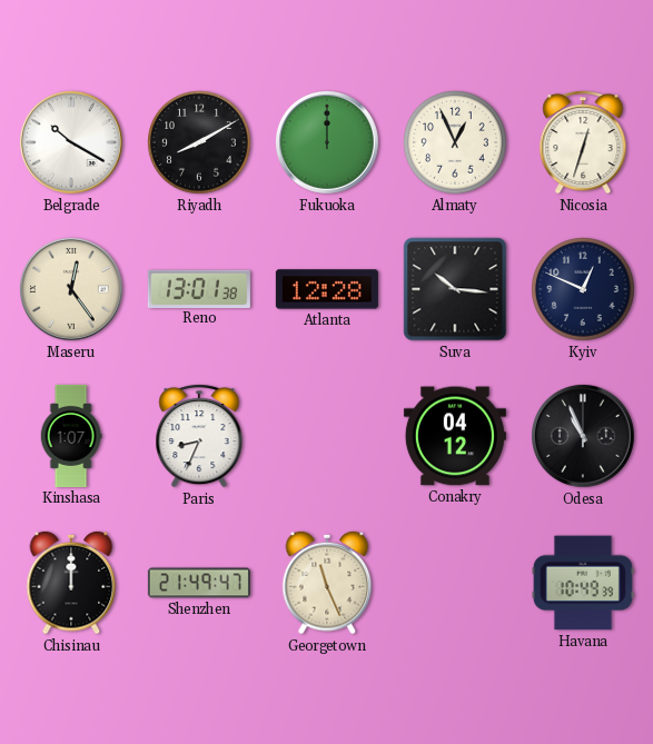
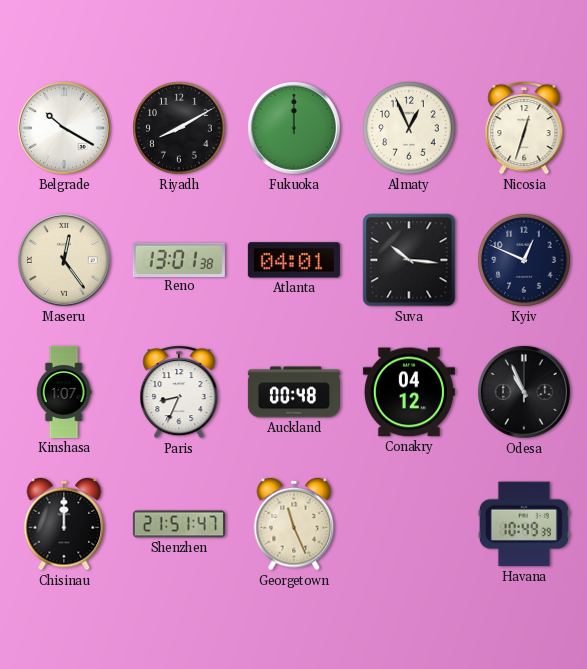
Atlanta: 12:28 -> 04:01 (294, 260)
Auckland: none -> 00:48 (294, 392)
Shenzhen: 21:49 -> 21:51 (179, 524)
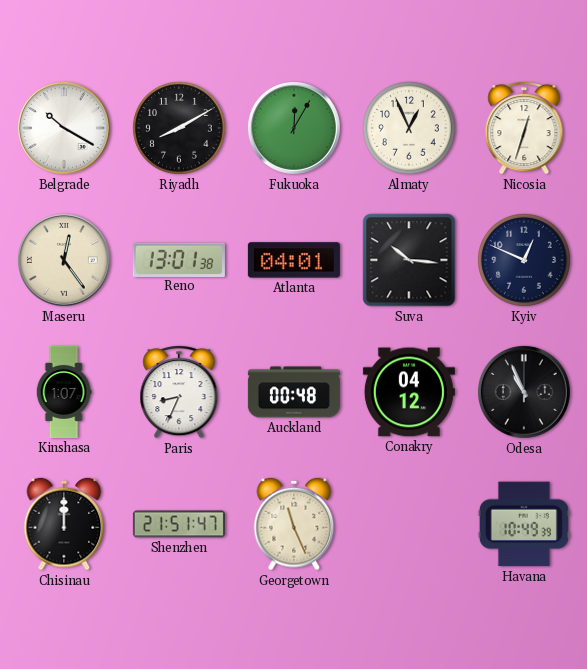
Fukuoka: 12:00 -> 12:05 (294, 128)
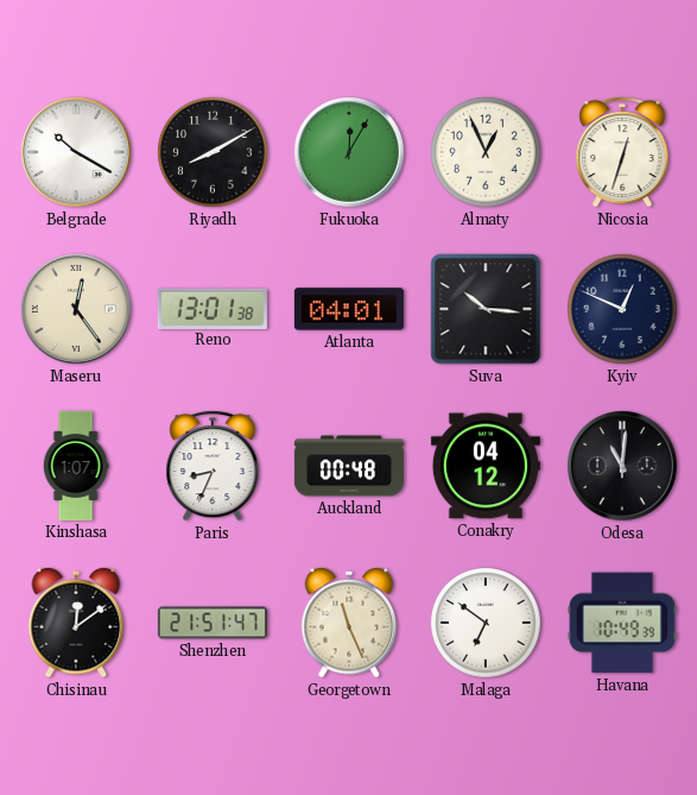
Odesa: 10:56 -> 11:01 (622, 466)
Chisinau: 12:00 -> 12:09 (76, 623)
Malaga: none -> 6:51 (487, 624)
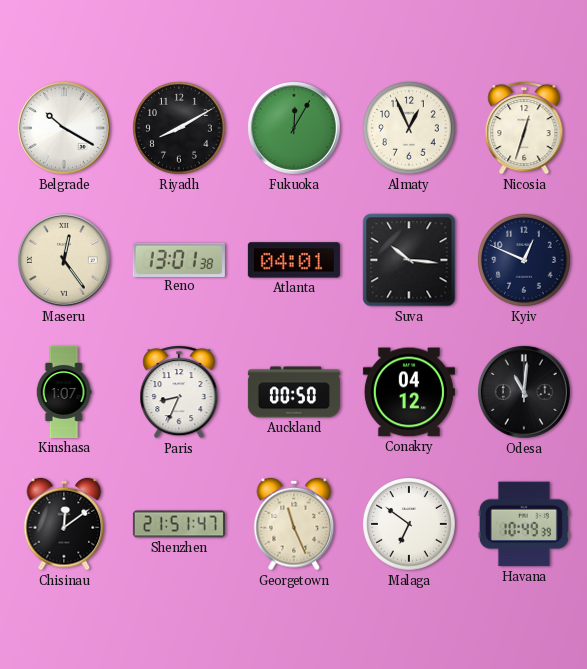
Auckland: 00:48 -> 00:50 (294, 392)
